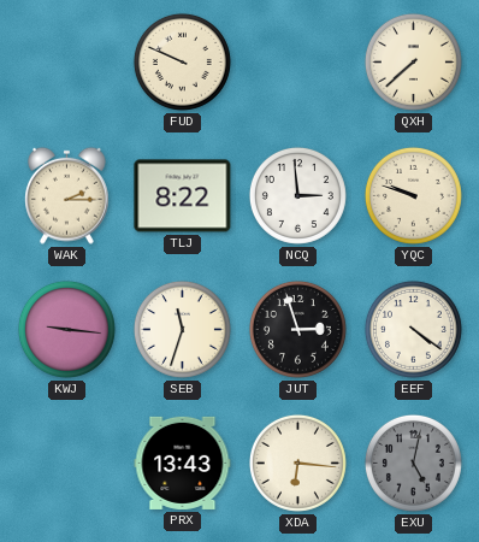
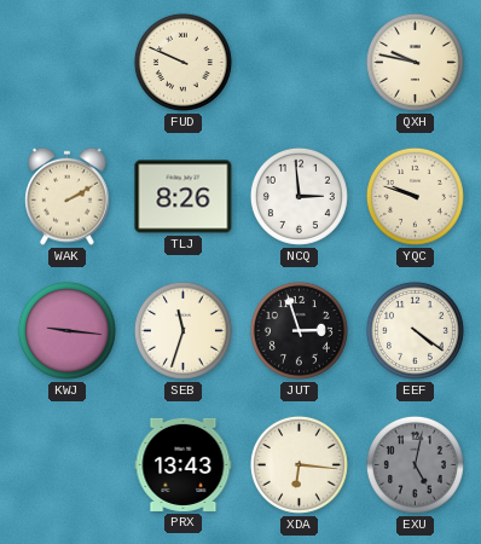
QXH: 7:38 -> 9:47 (415, 62)
WAK: 2:15 -> 2:10 (68, 196)
TLJ: 8:22 -> 8:26 (184, 197)
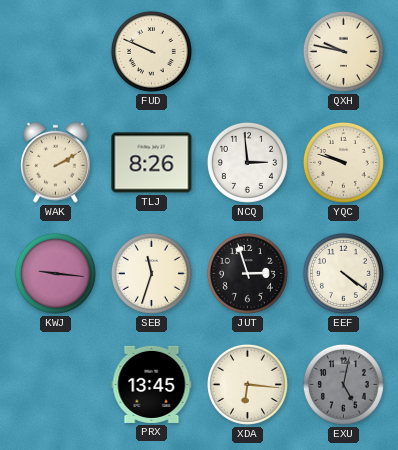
PRX: 13:43 -> 13:45 (152, 384)
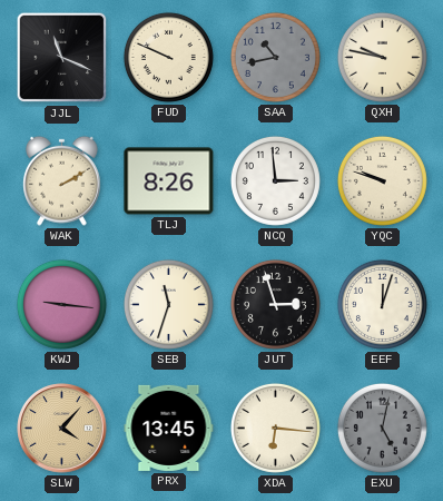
JJL: none -> 11:19 (62, 58)
SAA: none -> 10:43 (275, 57)
EEF: 4:21 -> 12:03 (382, 304)
SLW: none -> 4:07 (62, 429)
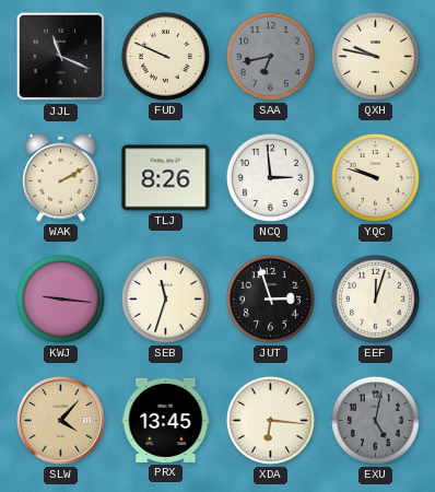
SAA: 10:43 -> 6:43 (270, 56)
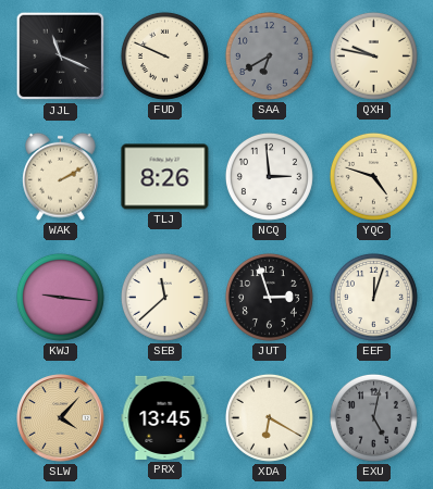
SAA: 6:43 -> 6:40 (269, 55)
YQC: 9:48 -> 4:48 (373, 176)
SEB: 11:33 -> 11:38 (164, 297)
XDA: 6:16 -> 6:20 (269, 417)
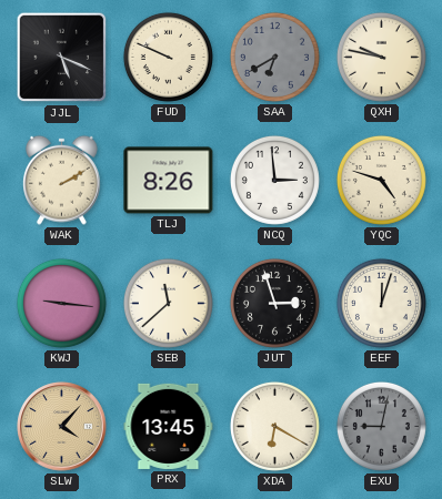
JJL: 11:19 -> 5:19 (62, 58)
EXU: 5:02 -> 9:02 (381, 426)
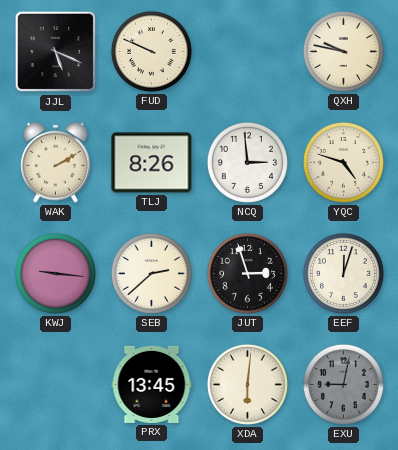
SAA: 6:40 -> none (274, 57)
SEB: 11:38 -> 2:38 (151, 273)
SLW: 4:07 -> none (62, 427)
XDA: 6:20 -> 6:01 (247, 384)
